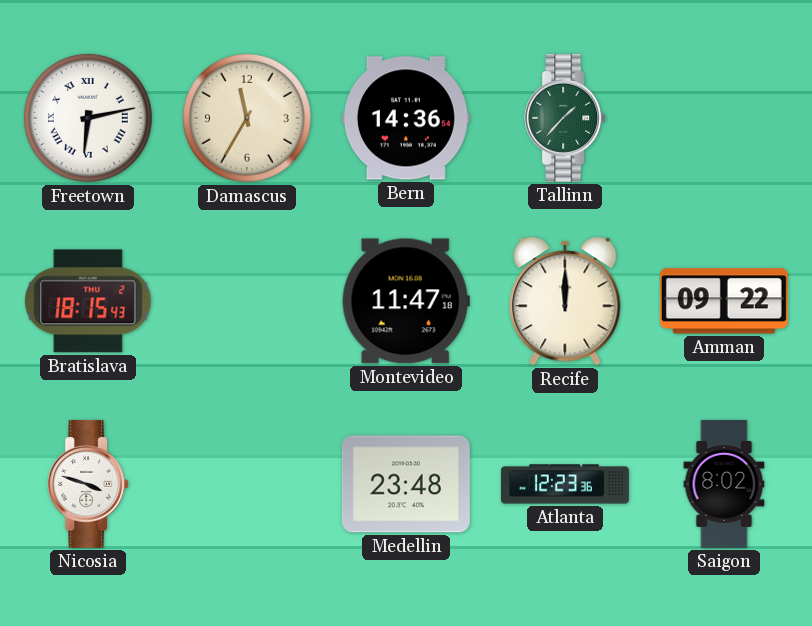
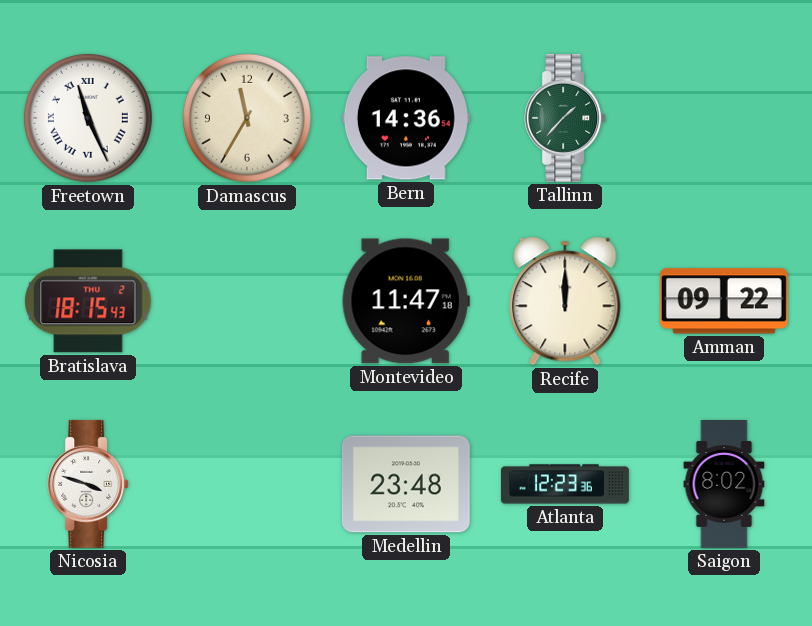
Freetown: 6:13 -> 11:26 (88, 118)
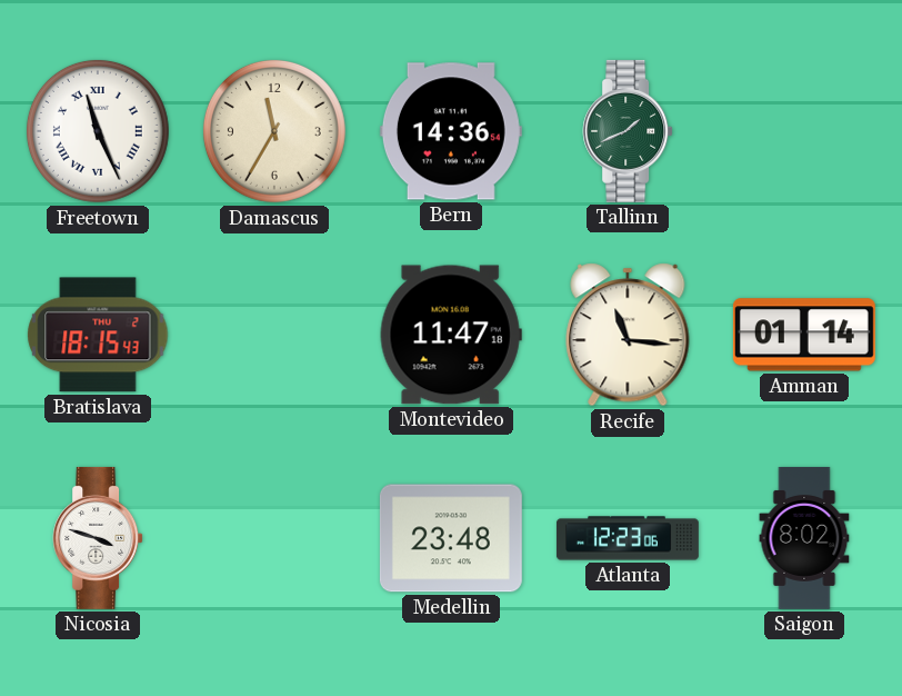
Tallinn: 1:37 -> 1:41 (628, 131)
Recife: 12:00 -> 11:16 (628, 335)
Amman: 09:22 -> 01:14 (804, 335)
Atlanta: 12:23:36 -> 12:23:06 (628, 538)
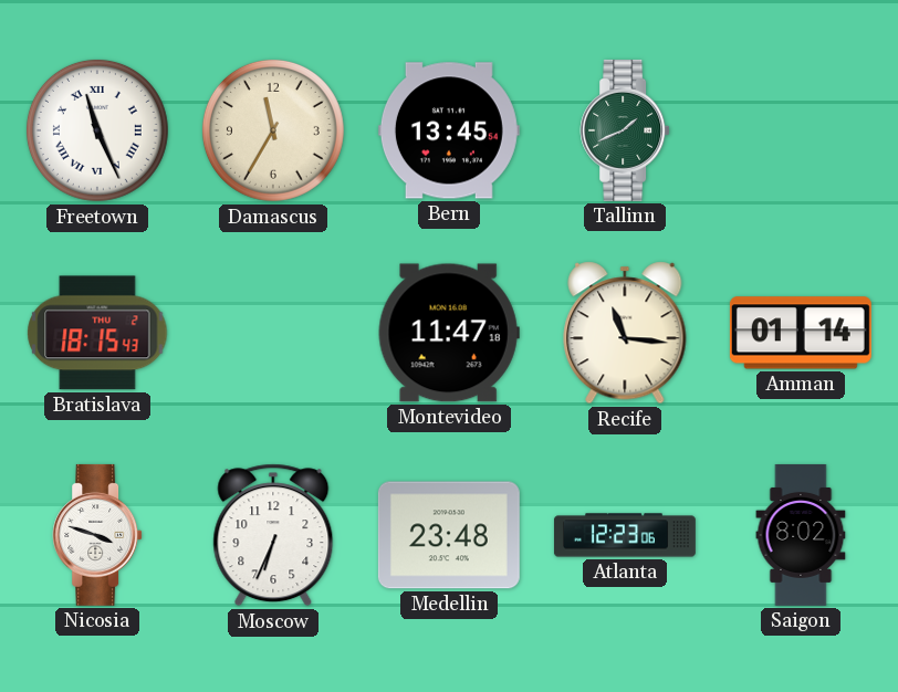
Bern: 14:36 -> 13:45 (449, 130)
Moscow: none -> 6:34 (273, 535)
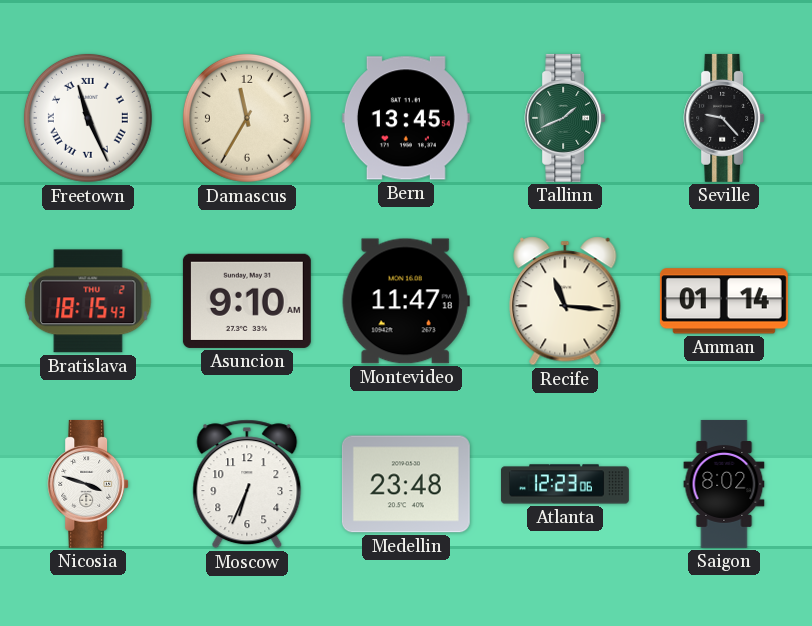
Seville: none -> 9:23 (724, 118)
Asuncion: none -> 9:10 (247, 301)
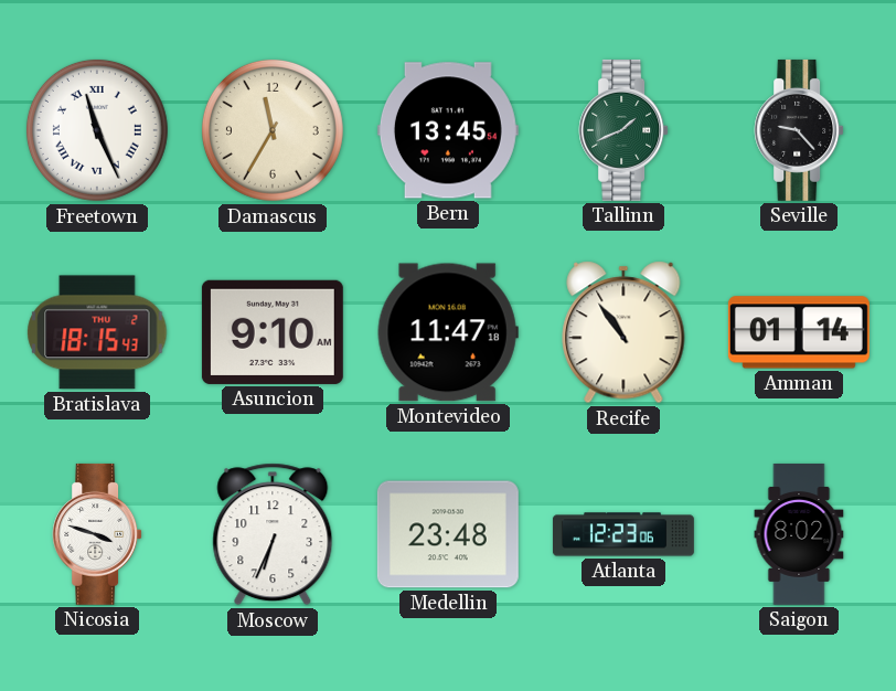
Recife: 11:16 -> 10:54 (623, 332)
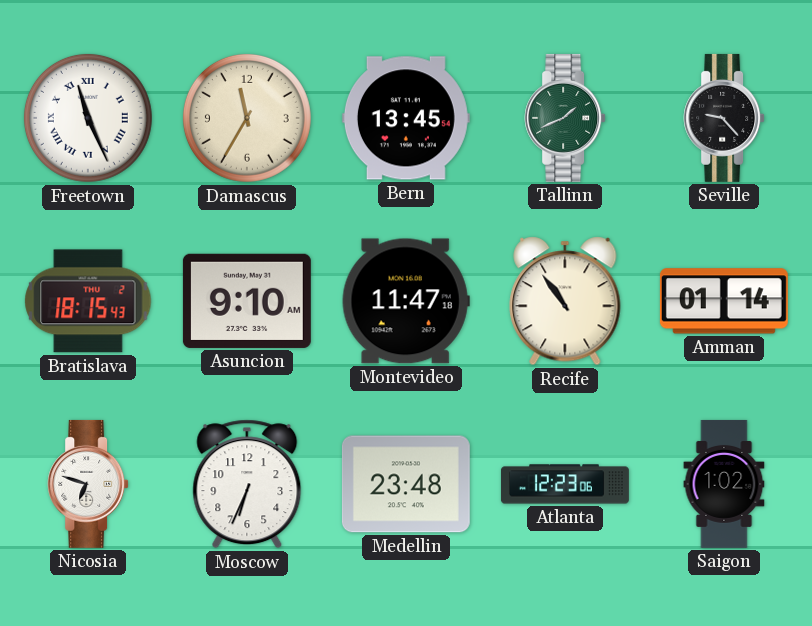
Nicosia: 3:48 -> 6:48 (88, 484)
Saigon: 8:02 -> 1:02 (724, 484)
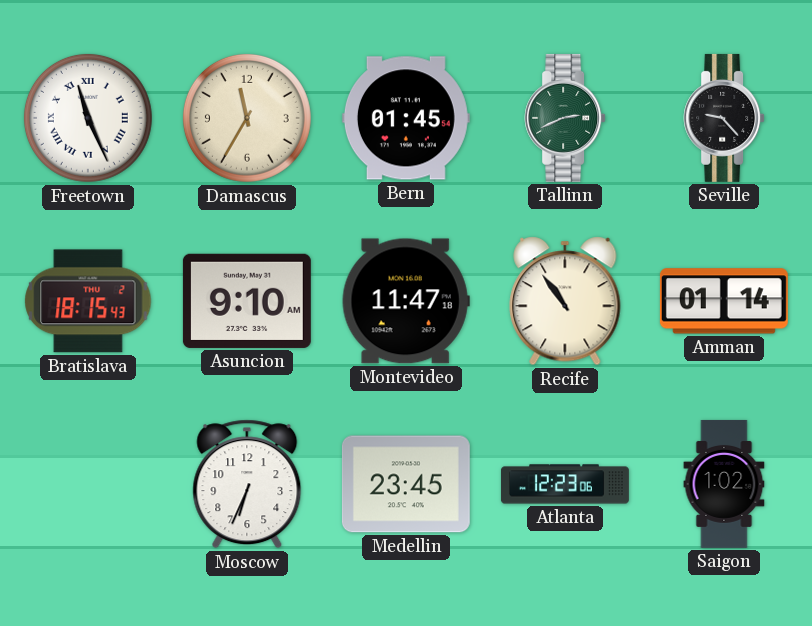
Bern: 13:45 -> 01:45 (406, 118)
Tallinn: 1:41 -> 2:41 (565, 118)
Nicosia: 6:48 -> none (88, 484)
Medellin: 23:48 -> 23:45 (406, 484)
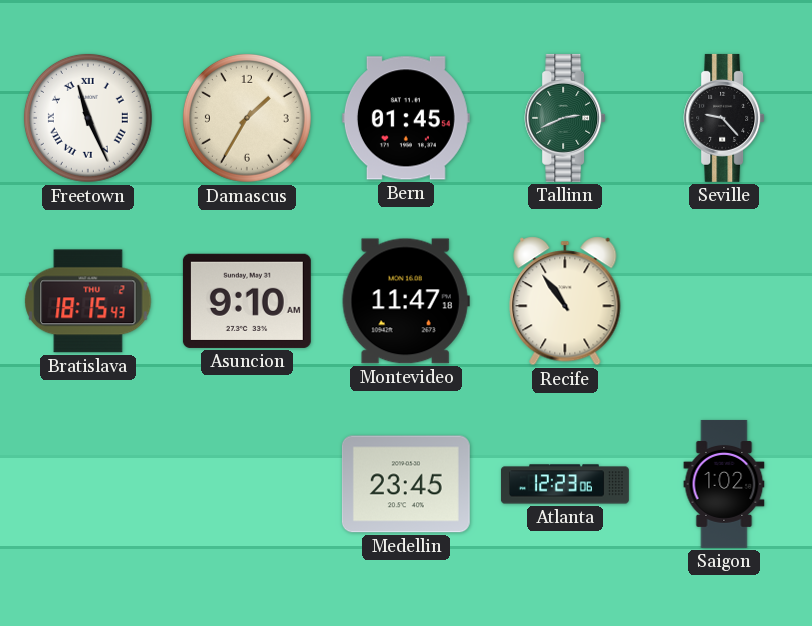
Damascus: 11:35 -> 1:35 (247, 118)
Amman: 01:14 -> none (724, 301)
Moscow: 6:34 -> none (247, 484)
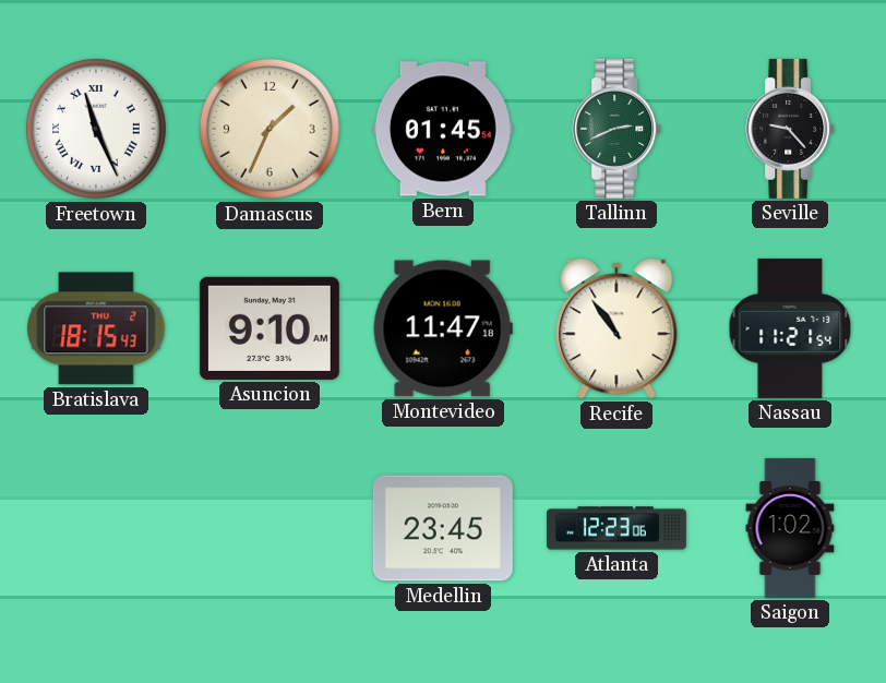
Damascus: 1:35 -> 1:34 (270, 129)
Nassau: none -> 11:21 (790, 328)
